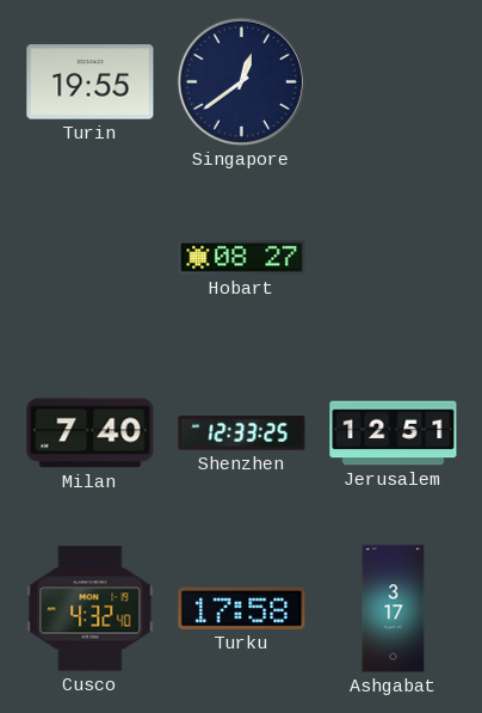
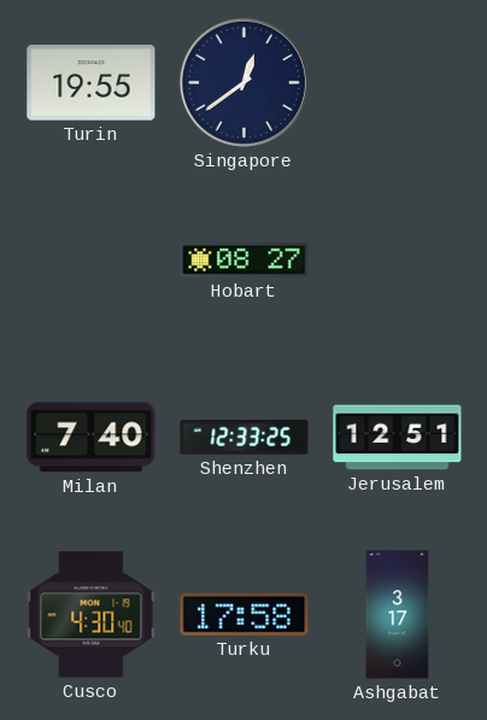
Cusco: 4:32 -> 4:30 (92, 615)
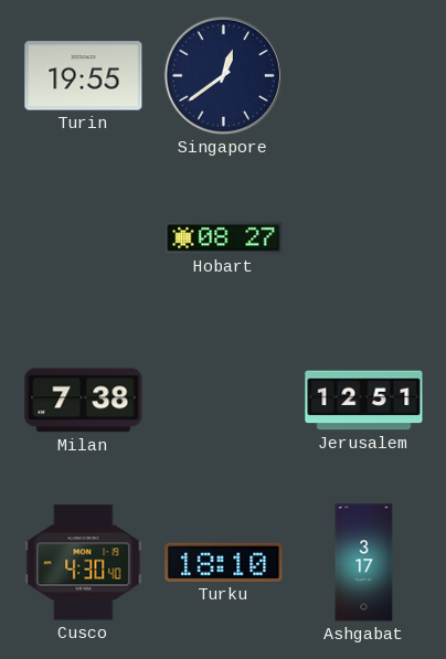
Milan: 7:40 -> 7:38 (84, 401)
Shenzhen: 12:33 -> none (245, 438)
Turku: 17:58 -> 18:10 (224, 562)
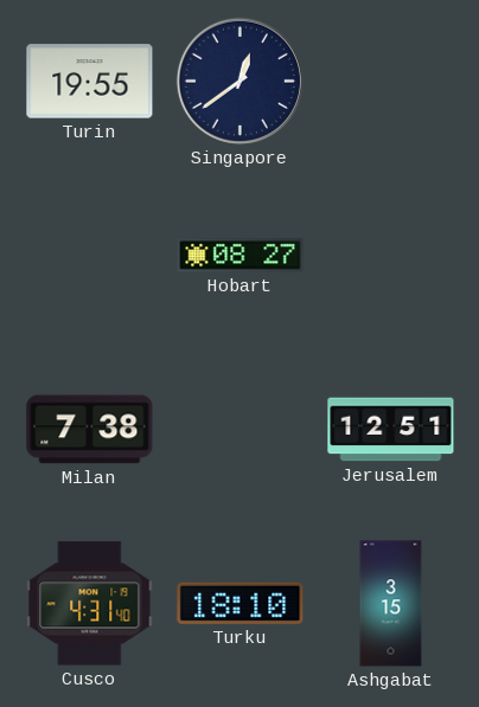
Cusco: 4:30 -> 4:31 (90, 604)
Ashgabat: 3:17 -> 3:15 (391, 604)
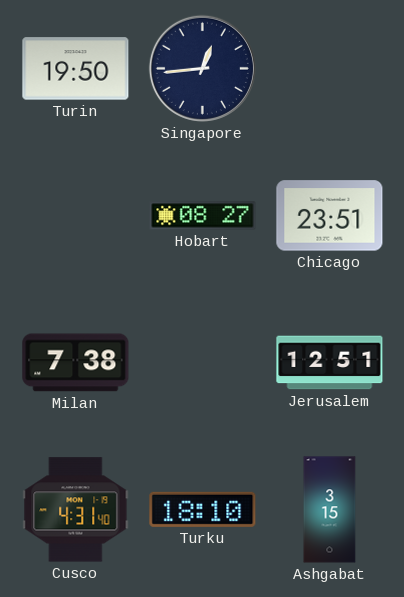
Turin: 19:55 -> 19:50 (76, 69)
Singapore: 12:39 -> 12:44 (202, 68)
Chicago: none -> 23:51 (330, 216)
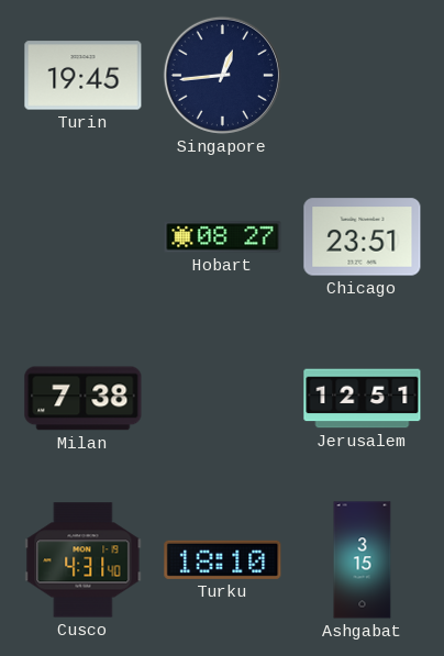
Turin: 19:50 -> 19:45 (84, 76)
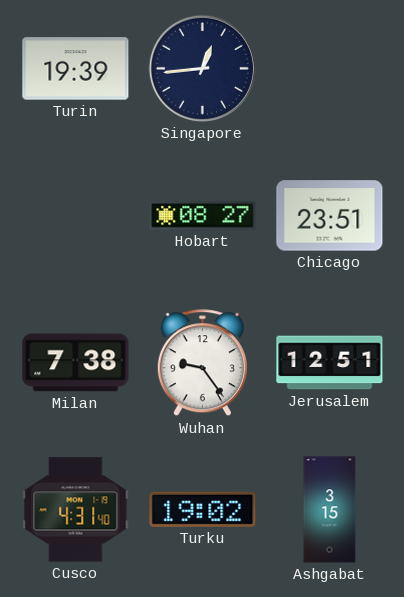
Turin: 19:45 -> 19:39 (76, 69)
Wuhan: none -> 9:24 (202, 363)
Turku: 18:10 -> 19:02 (203, 509)
